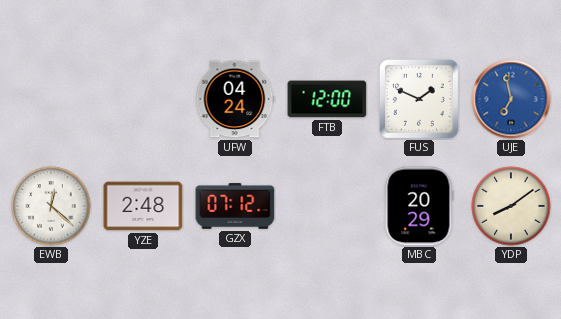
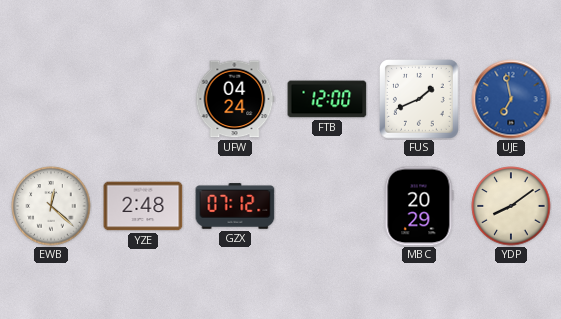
FUS: 1:49 -> 1:41 (420, 100)
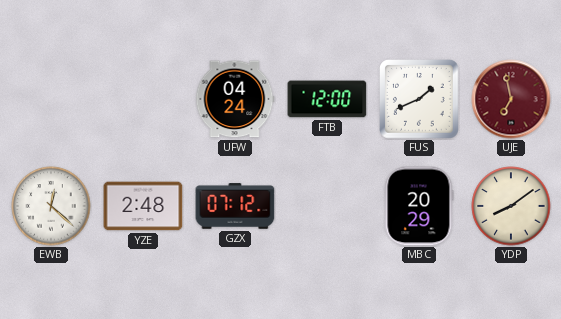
UJE dial: blue -> burgundy (511, 99)
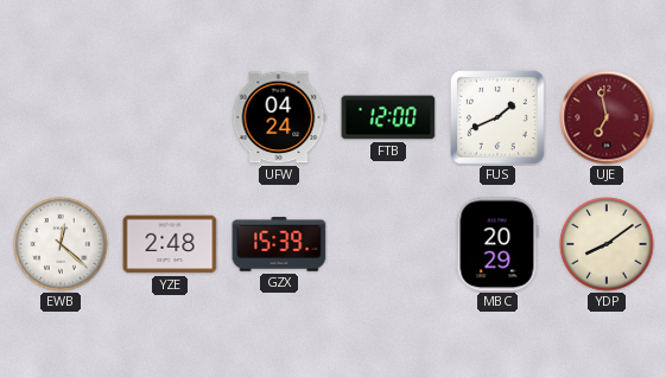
GZX: 07:12 -> 15:39 (279, 244)
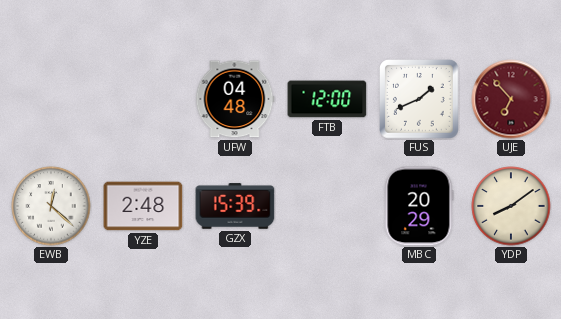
UFW: 04:24 -> 04:48 (235, 99)
UJE: 6:58 -> 6:53 (511, 99)
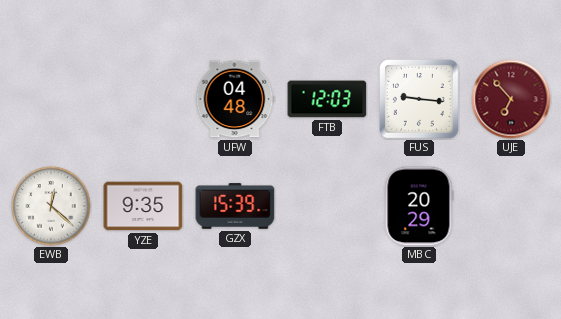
FTB: 12:00 -> 12:03 (327, 99)
FUS: 1:41 -> 9:16 (420, 100)
YZE: 2:48 -> 9:35 (143, 206)
YDP: 8:09 -> none (511, 206)
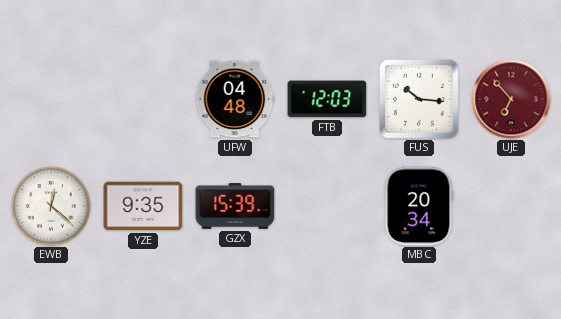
FUS: 9:16 -> 10:16 (420, 100)
MBC: 20:29 -> 20:34 (419, 206)
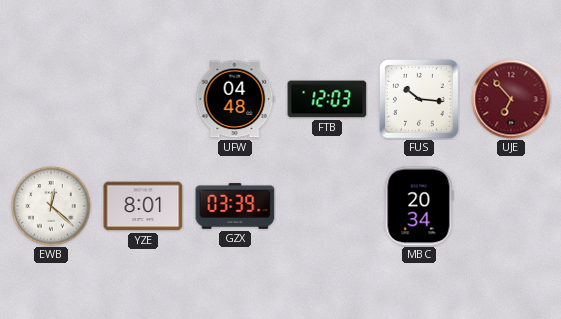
YZE: 9:35 -> 8:01 (143, 206)
GZX: 15:39 -> 03:39 (235, 206)
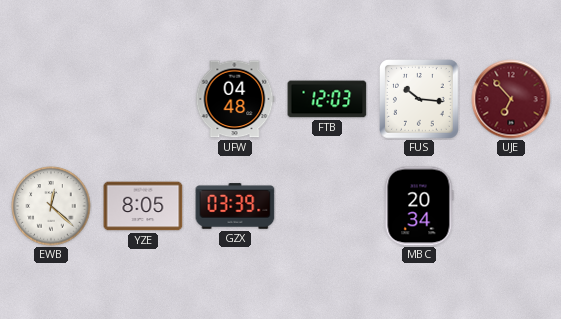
YZE: 8:01 -> 8:05 (143, 206)
